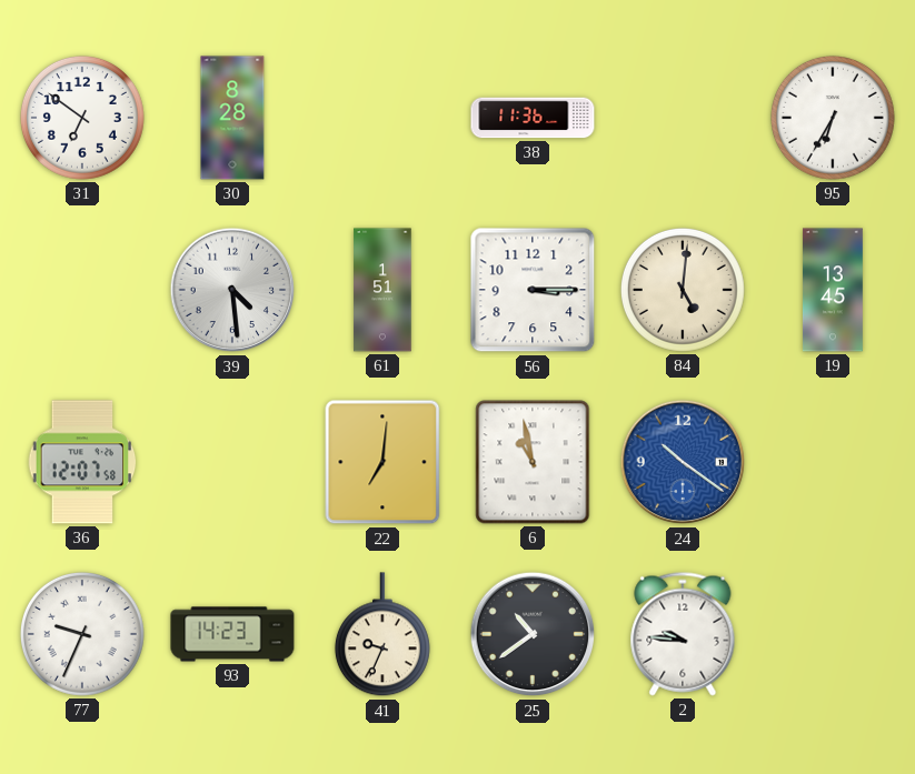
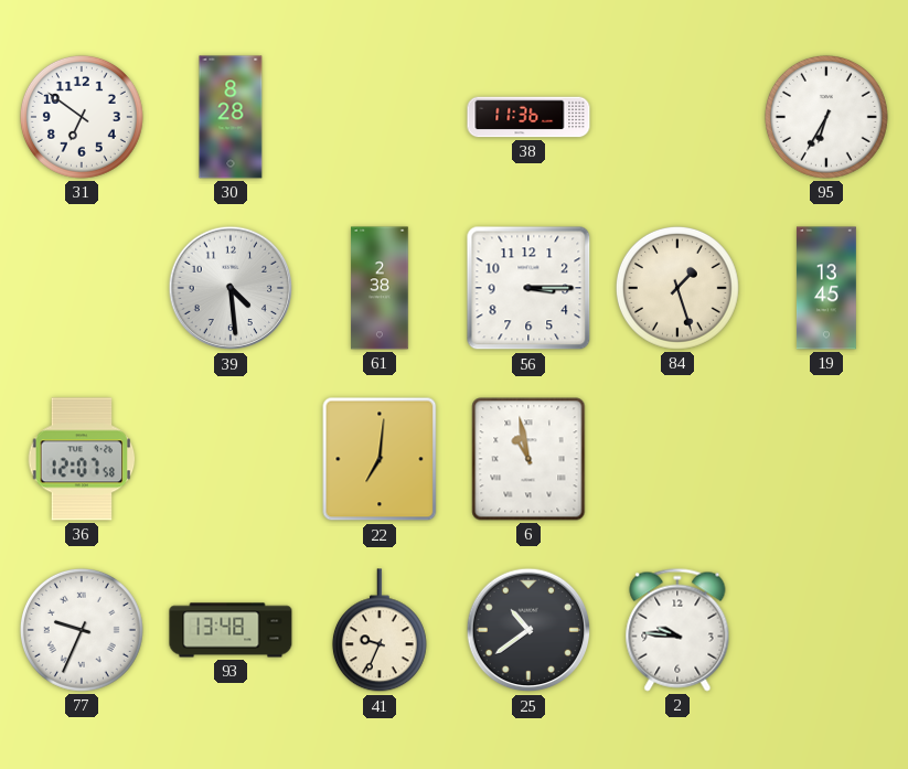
61: 1:51 -> 2:38 (380, 288)
84: 5:01 -> 1:27 (677, 288)
24: 10:21 -> none (683, 462)
93: 14:23 -> 13:48 (231, 630)
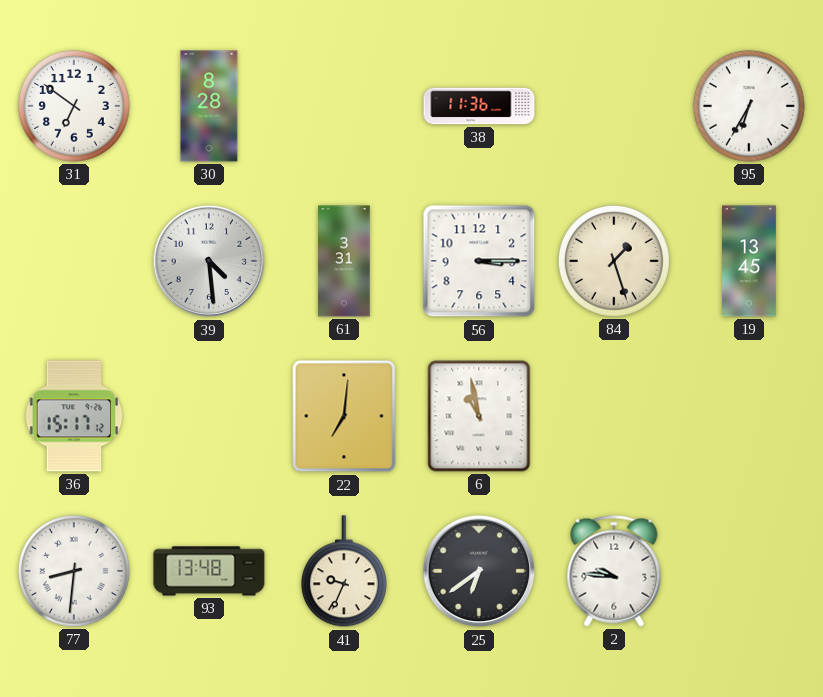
61: 2:38 -> 3:31 (344, 261)
36: 12:07 -> 15:17 (74, 416)
77: 9:34 -> 8:31 (74, 571)
25: 10:39 -> 6:39 (479, 571)
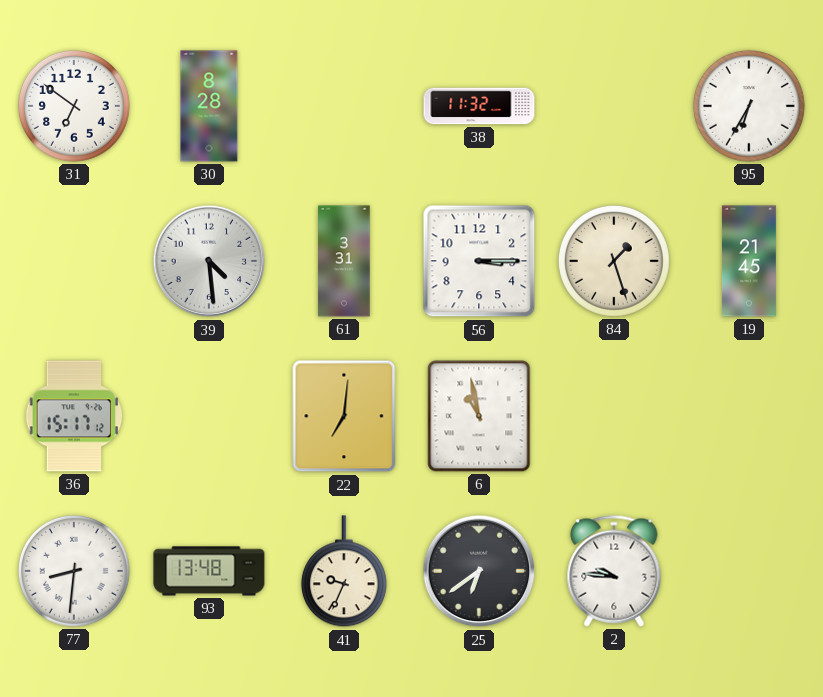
38: 11:36 -> 11:32 (479, 106)
19: 13:45 -> 21:45 (749, 261)
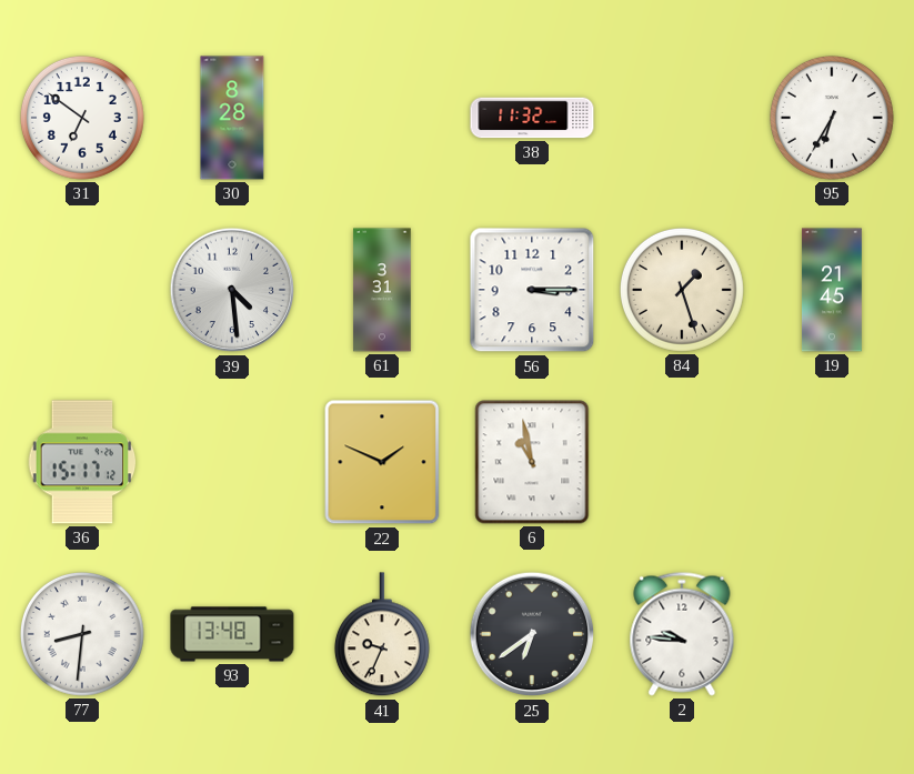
22: 7:01 -> 1:49 (382, 462)
